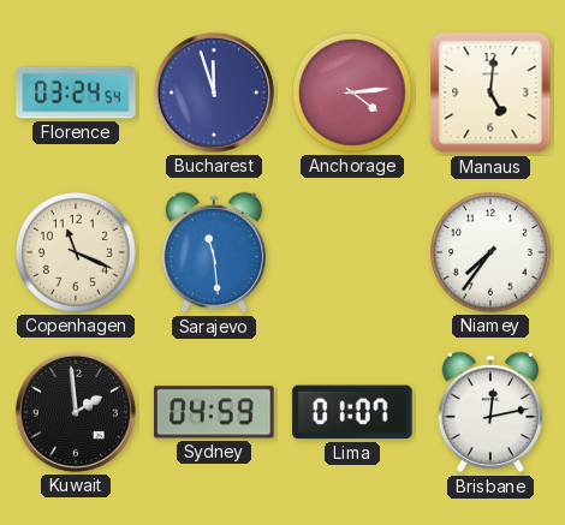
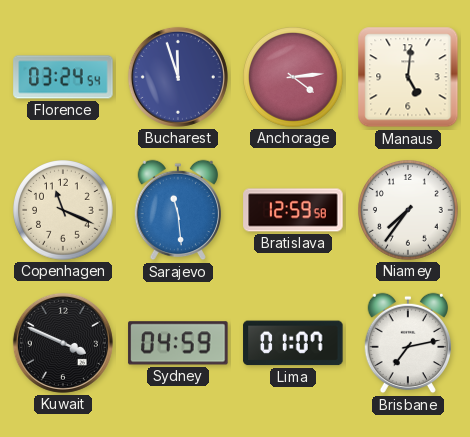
Bratislava: none -> 12:59 (293, 210)
Kuwait: 1:59 -> 3:49 (63, 343)
Brisbane: 12:13 -> 7:13 (407, 343)
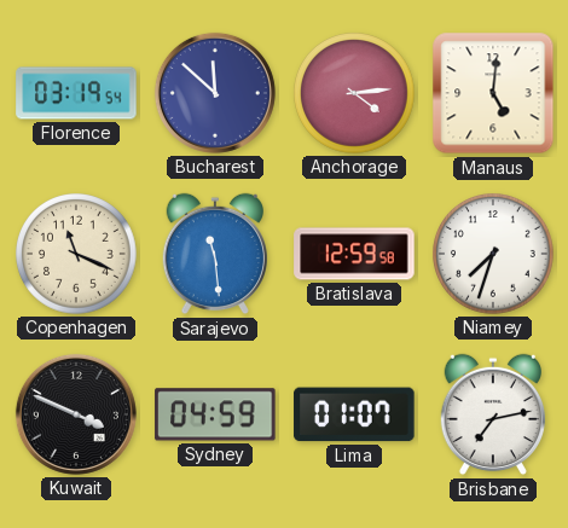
Florence: 03:24 -> 03:19 (76, 93)
Bucharest: 11:57 -> 11:52 (215, 93)
Niamey: 7:36 -> 7:33 (494, 255)
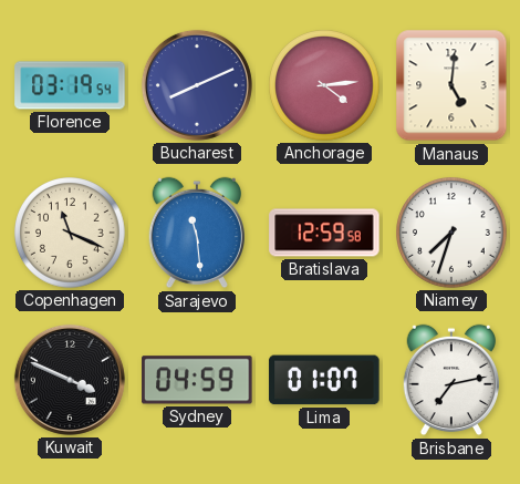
Bucharest: 11:52 -> 8:11 (197, 85)
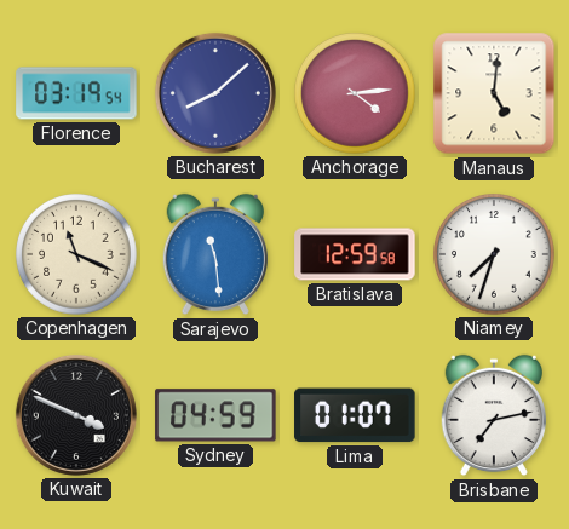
Bucharest: 8:11 -> 8:08 (215, 93)
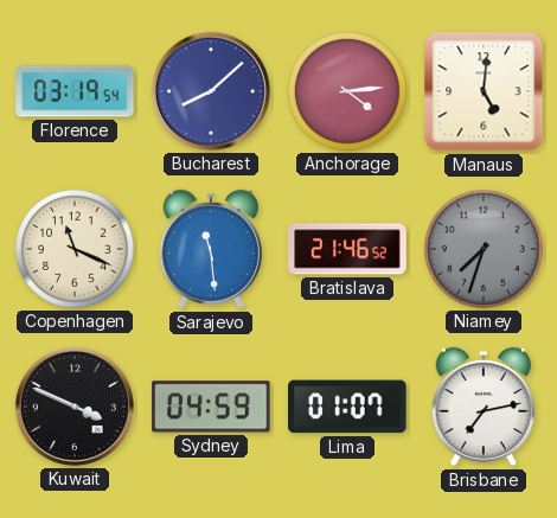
Bratislava: 12:59 -> 21:46 (347, 249)
Niamey dial: white -> grey (485, 250)
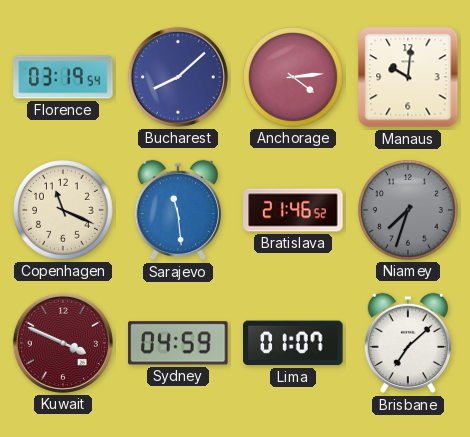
Manaus: 5:01 -> 10:01 (408, 77)
Kuwait dial: black -> burgundy (63, 343)
Brisbane: 7:13 -> 7:08 (407, 343)
